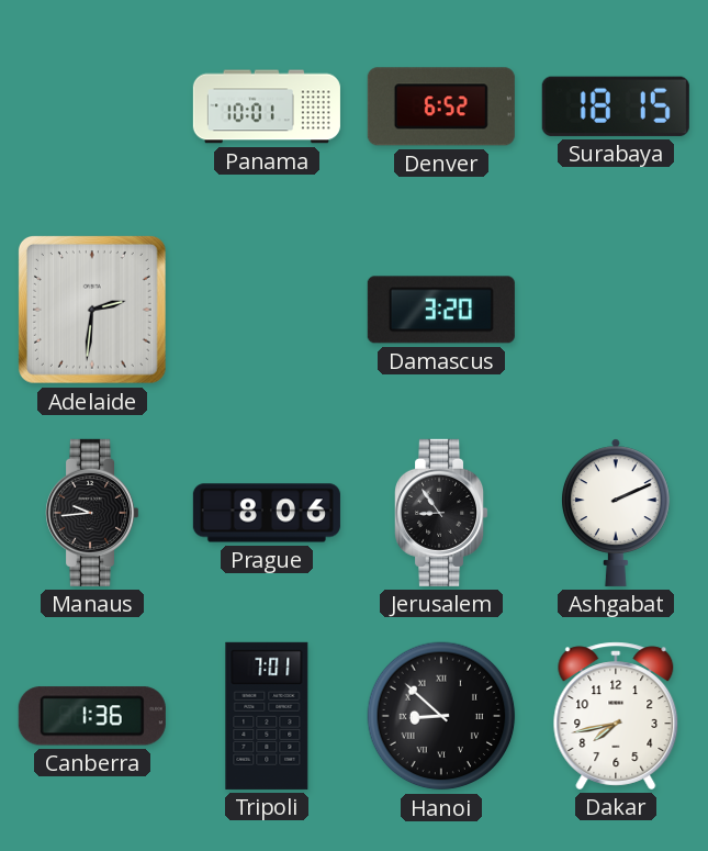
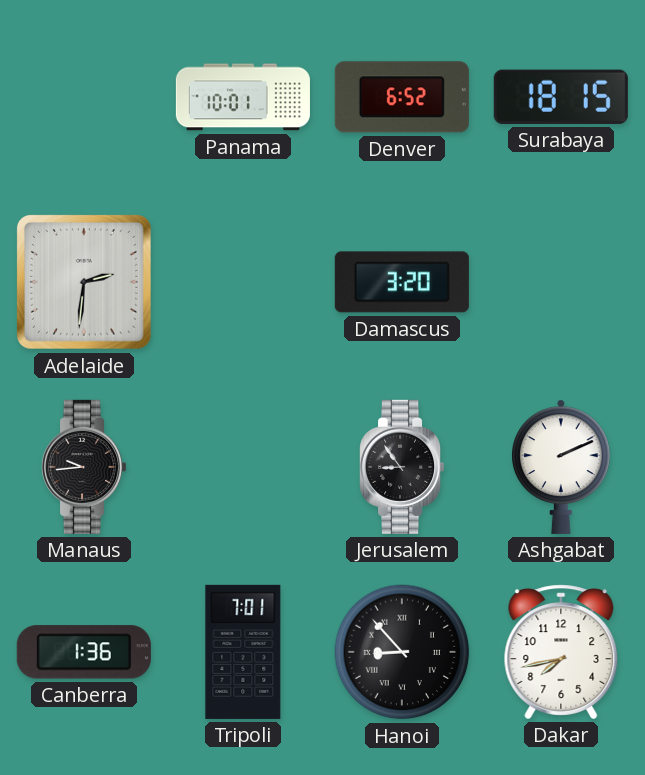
Prague: 8:06 -> none (267, 513)
Hanoi: 8:52 -> 8:53 (402, 652)
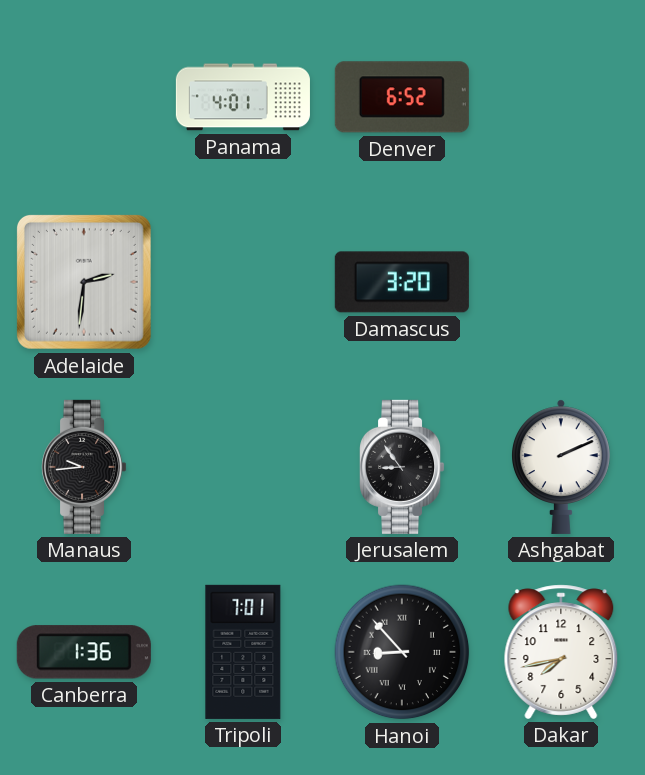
Panama: 10:01 -> 4:01 (243, 97)
Surabaya: 18:15 -> none (561, 97)
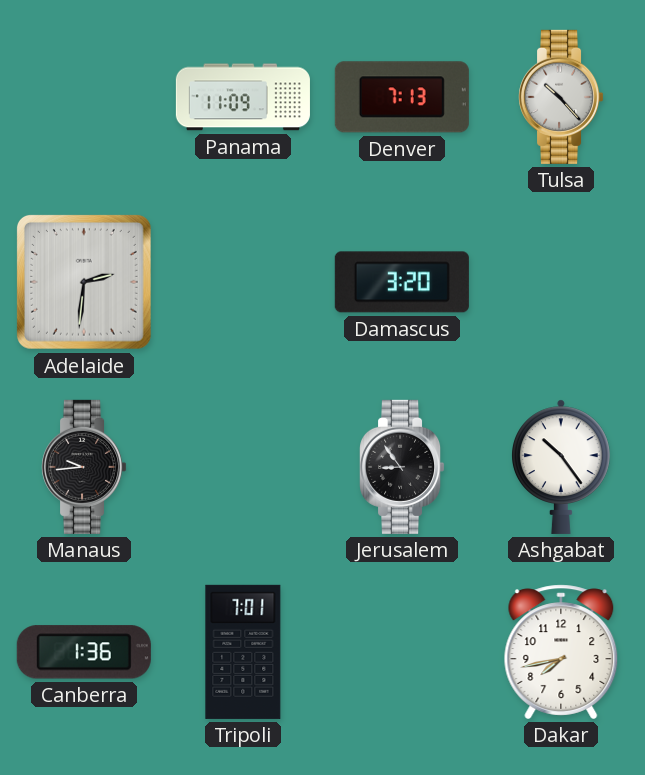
Panama: 4:01 -> 11:09 (243, 97)
Denver: 6:52 -> 7:13 (402, 97)
Tulsa: none -> 10:23 (562, 97)
Ashgabat: 2:11 -> 10:24 (562, 467)
Hanoi: 8:53 -> none (402, 652)
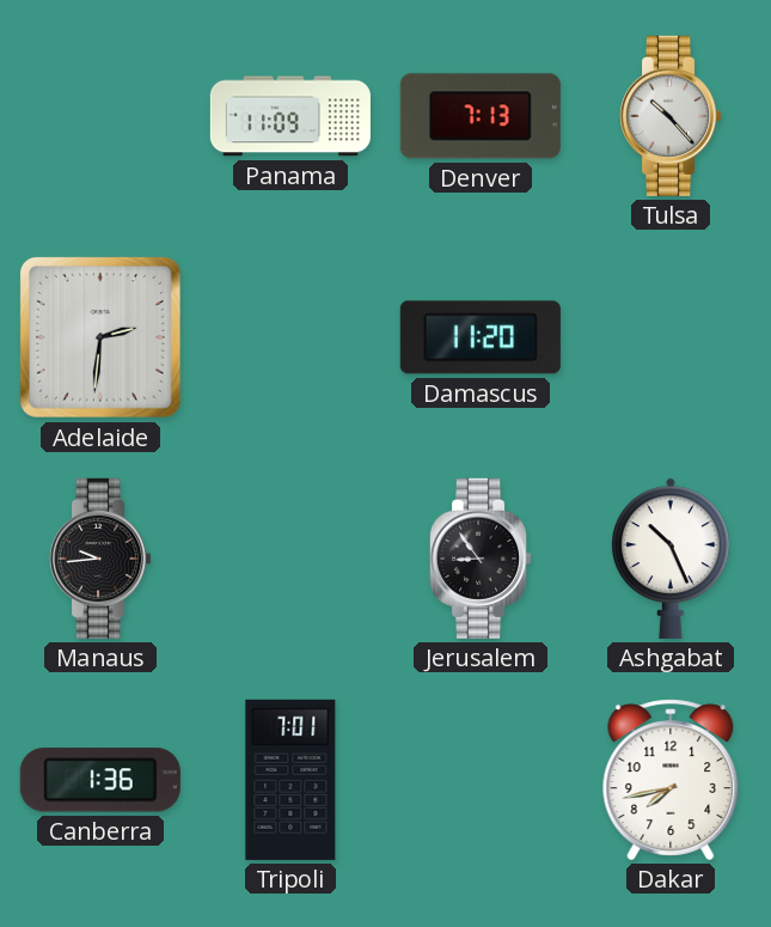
Damascus: 3:20 -> 11:20 (481, 337)
Ashgabat: 10:24 -> 10:26 (672, 559)
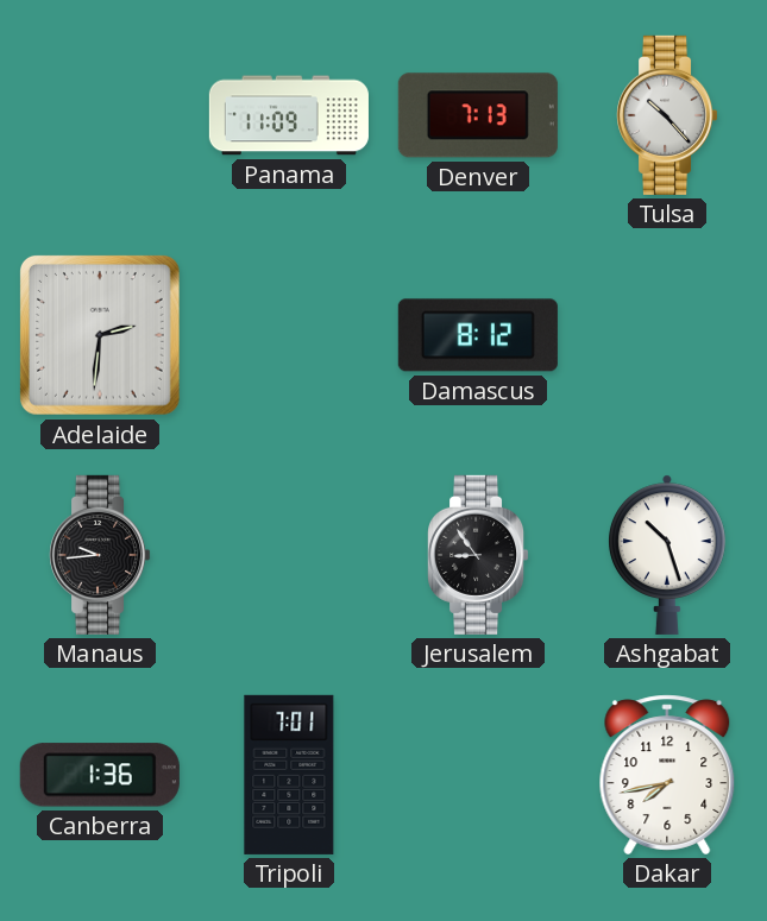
Damascus: 11:20 -> 8:12 (478, 335)
Ashgabat: 10:26 -> 10:27 (668, 555)
